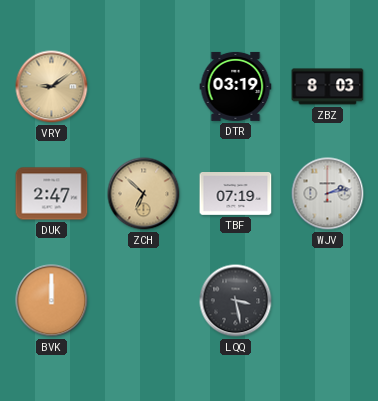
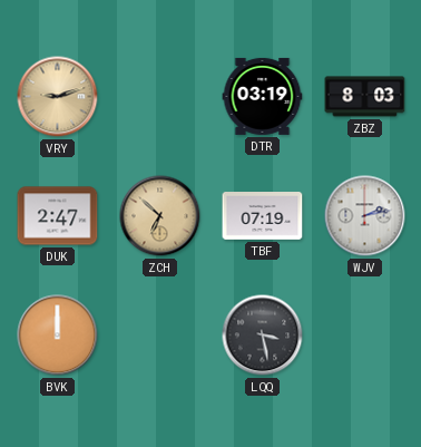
VRY: 9:09 -> 9:12 (58, 97)
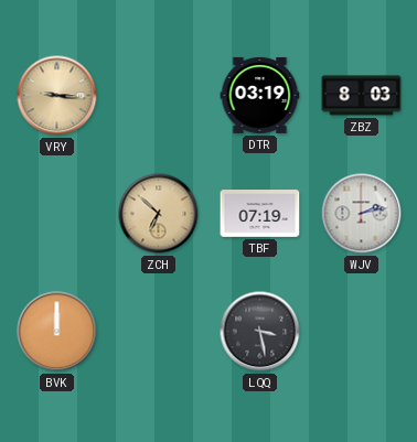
VRY: 9:12 -> 9:16 (57, 96)
DUK: 2:47 -> none (58, 216)
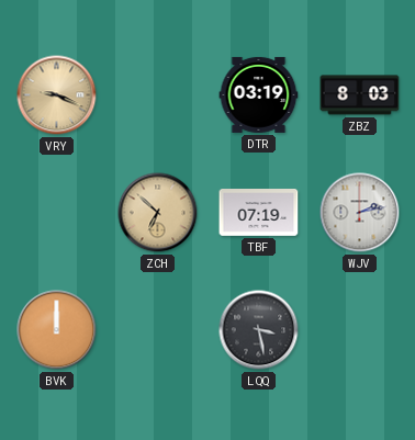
VRY: 9:16 -> 9:19 (57, 95)
